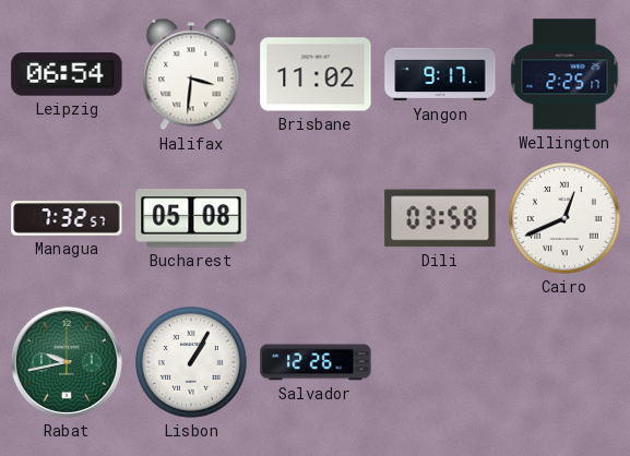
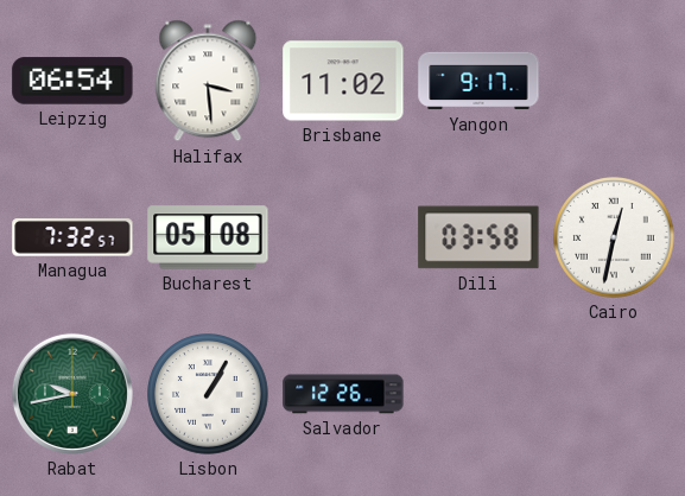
Halifax: 3:31 -> 3:29 (208, 81)
Wellington: 2:25 -> none (564, 74)
Cairo: 12:41 -> 12:32 (614, 237)
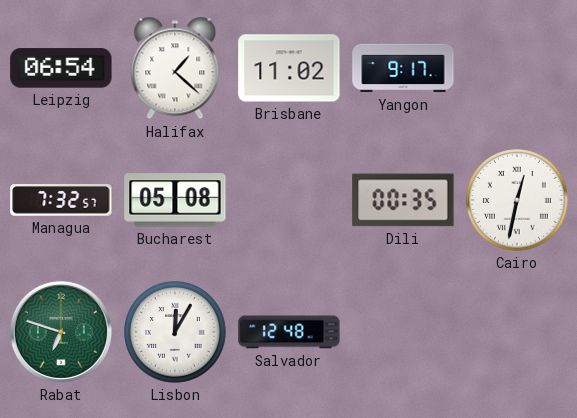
Halifax: 3:29 -> 1:22 (175, 68)
Dili: 03:58 -> 00:35 (403, 200)
Rabat: 9:43 -> 6:48 (61, 332)
Lisbon: 1:05 -> 12:05 (175, 332)
Salvador: 12:26 -> 12:48 (289, 332)
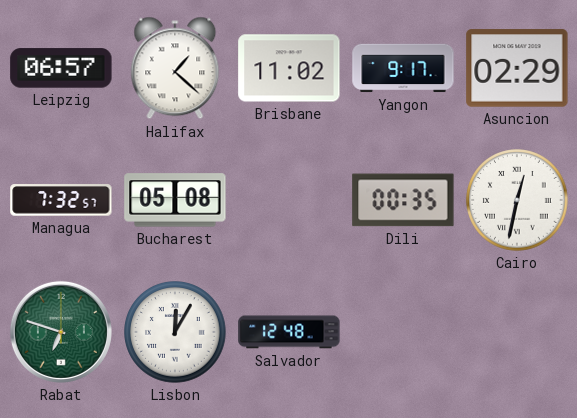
Leipzig: 06:54 -> 06:57 (61, 68)
Asuncion: none -> 02:29 (517, 68)
